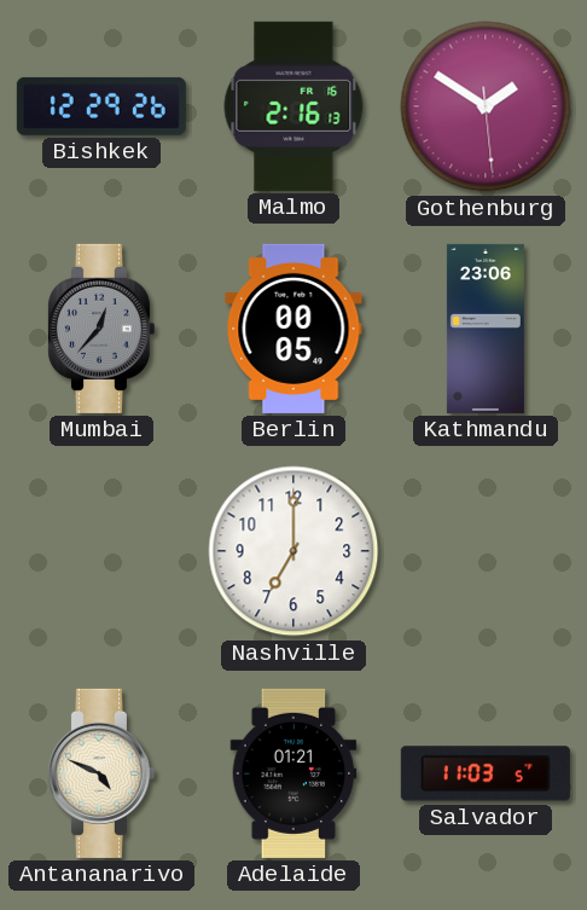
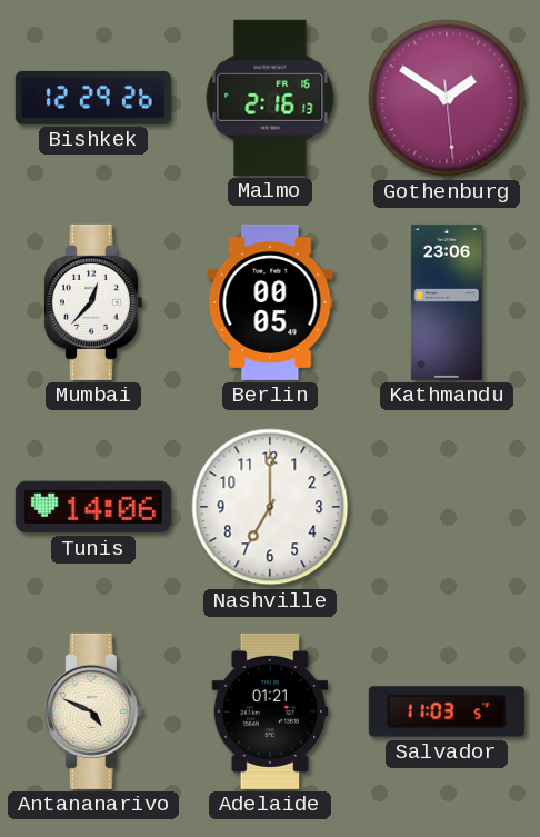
Mumbai dial: grey -> white (92, 302)
Tunis: none -> 14:06 (93, 507)
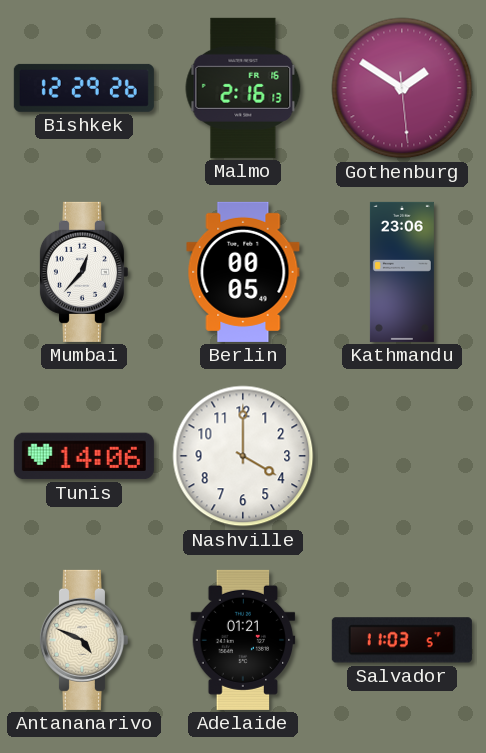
Nashville: 7:00 -> 4:00 (243, 456)
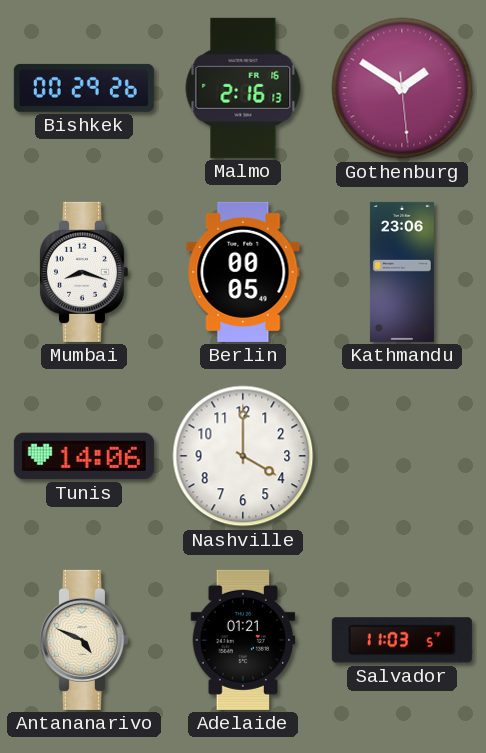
Bishkek: 12:29 -> 00:29 (84, 88)
Mumbai: 12:37 -> 8:18 (83, 272)
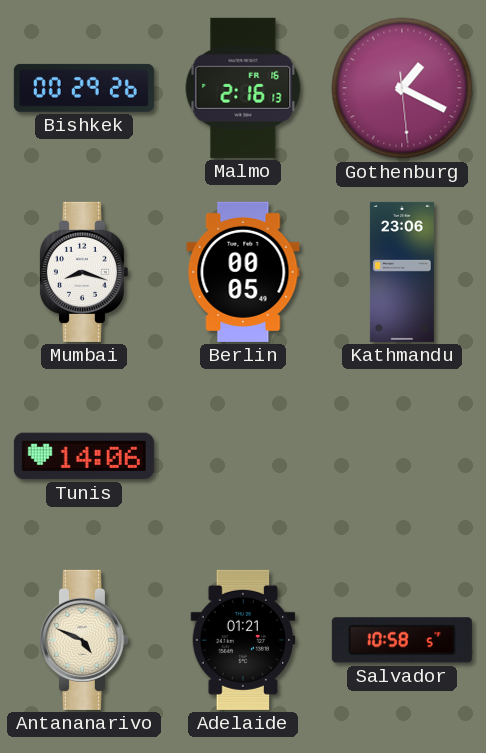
Gothenburg: 1:50 -> 1:19 (402, 88)
Nashville: 4:00 -> none (243, 456)
Salvador: 11:03 -> 10:58 (402, 640)
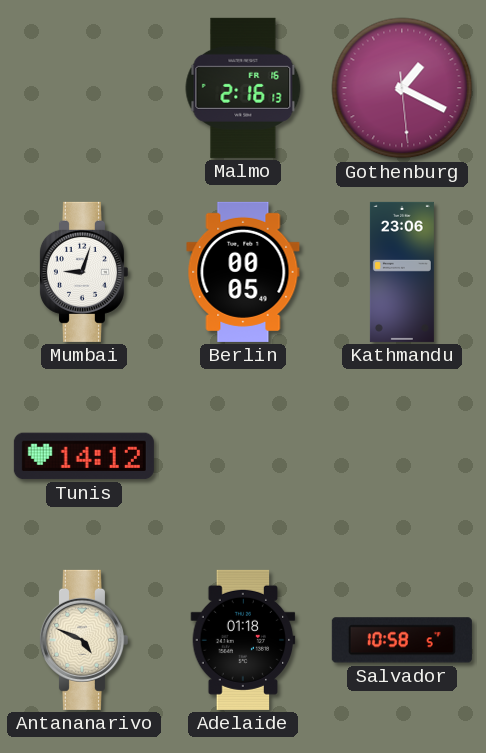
Bishkek: 00:29 -> none (84, 88)
Mumbai: 8:18 -> 9:03 (83, 272)
Tunis: 14:06 -> 14:12 (84, 456)
Adelaide: 01:21 -> 01:18 (243, 640)
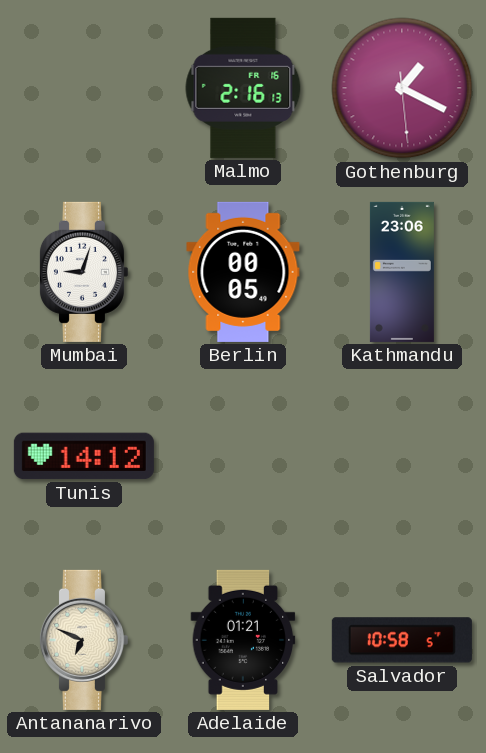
Antananarivo: 4:49 -> 6:49 (83, 640)
Adelaide: 01:18 -> 01:21 (243, 640)
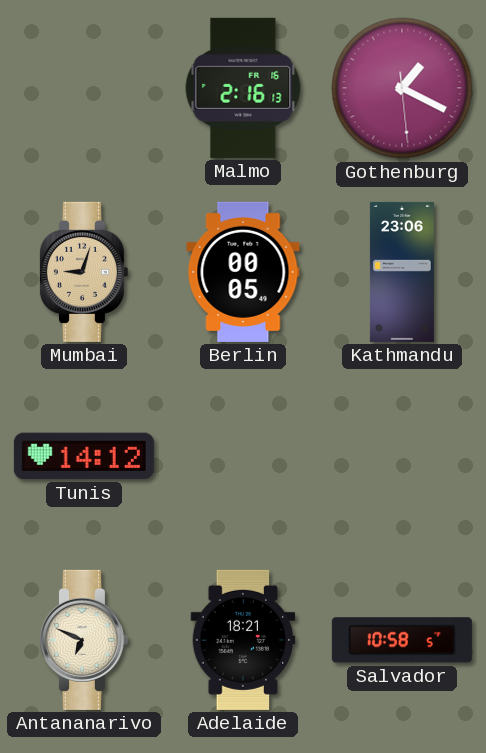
Mumbai dial: white -> champagne (83, 272)
Adelaide: 01:21 -> 18:21 (243, 640)
